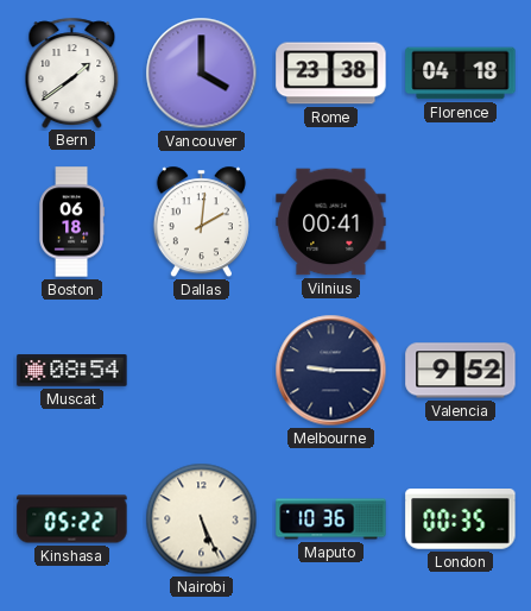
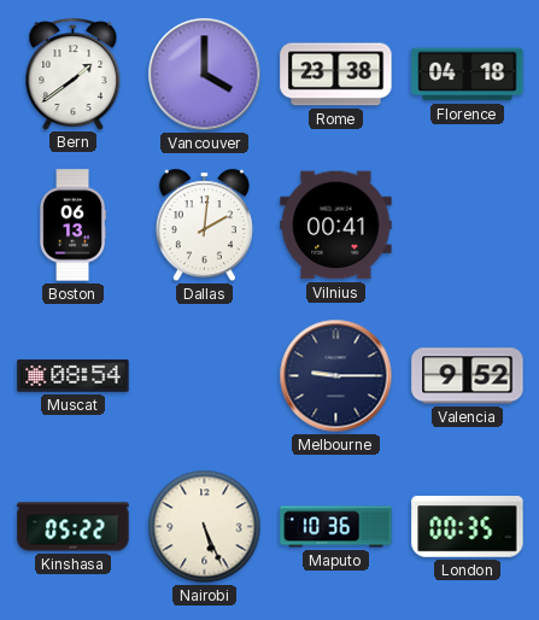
Boston: 06:18 -> 06:13 (74, 226)
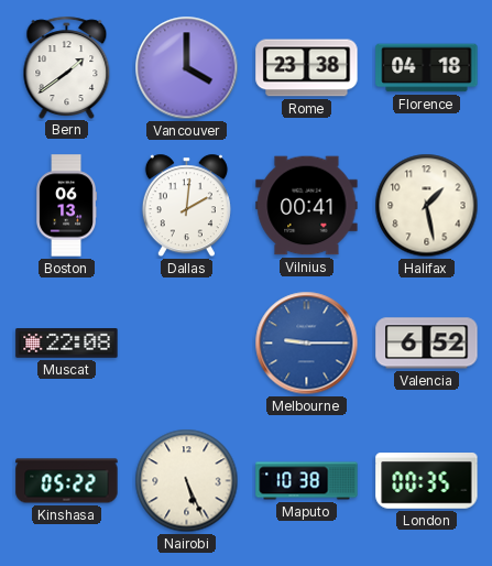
Halifax: none -> 1:28 (427, 206)
Muscat: 08:54 -> 22:08 (67, 344)
Melbourne dial: navy -> blue (307, 344)
Valencia: 9:52 -> 6:52 (427, 344)
Maputo: 10:36 -> 10:38 (307, 481)
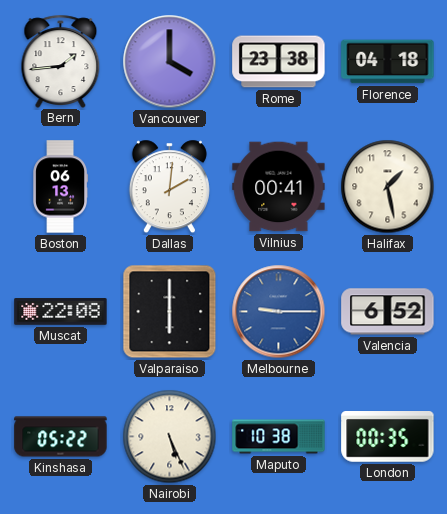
Bern: 1:39 -> 1:44 (61, 61)
Valparaiso: none -> 6:00 (170, 312)
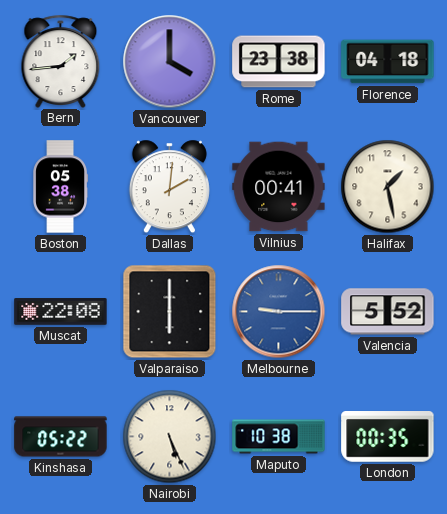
Boston: 06:13 -> 05:38 (61, 187)
Valencia: 6:52 -> 5:52 (388, 312)
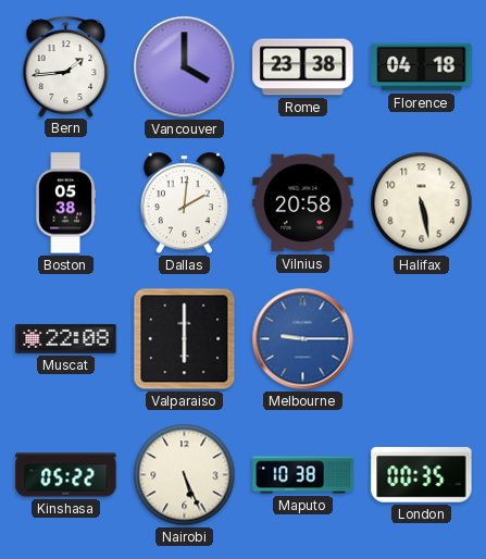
Vilnius: 00:41 -> 20:58 (303, 203)
Halifax: 1:28 -> 5:28 (422, 203)
Valencia: 5:52 -> none (388, 312)
